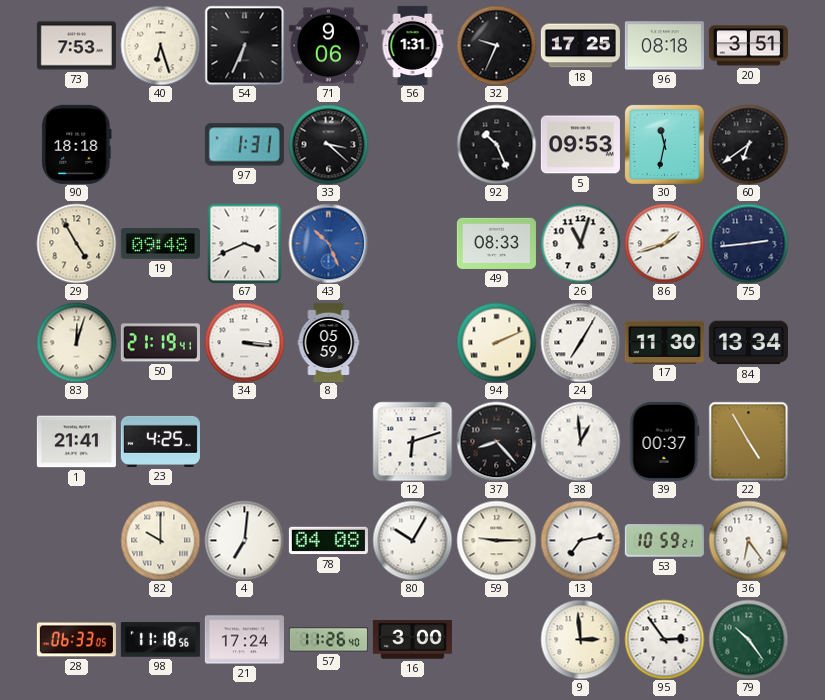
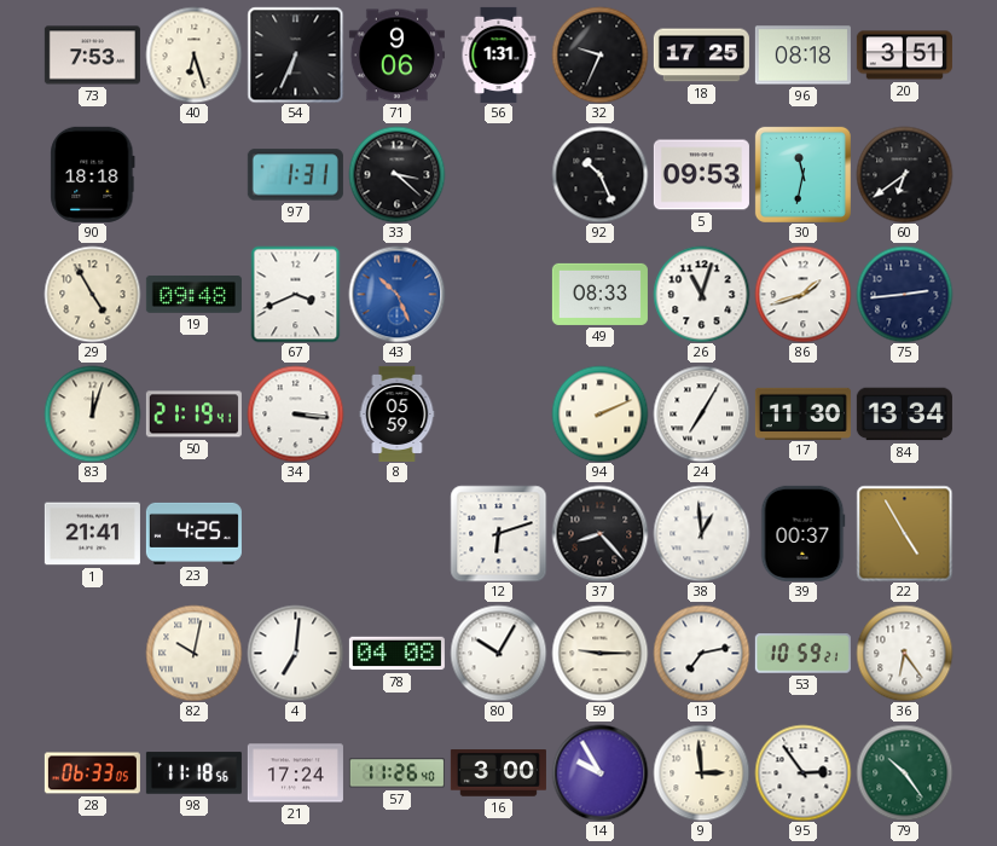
82: 10:00 -> 10:02 (193, 653)
14: none -> 9:55 (599, 772)
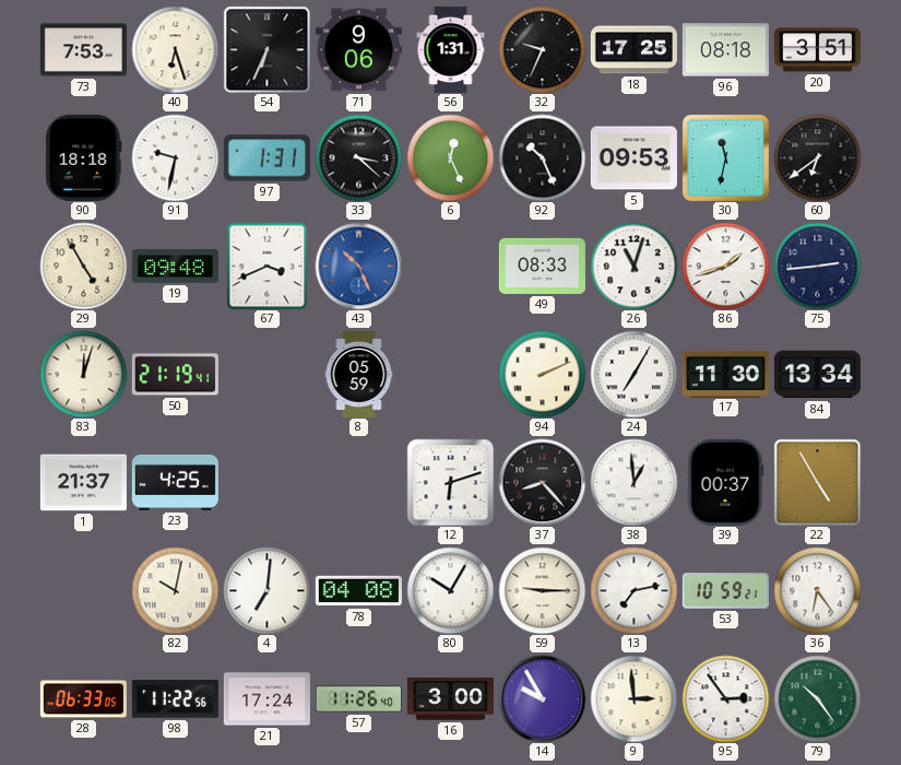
91: none -> 9:32 (175, 157)
6: none -> 12:26 (450, 157)
34: 3:16 -> none (295, 413)
1: 21:41 -> 21:37 (83, 483)
98: 11:18 -> 11:22 (175, 699)
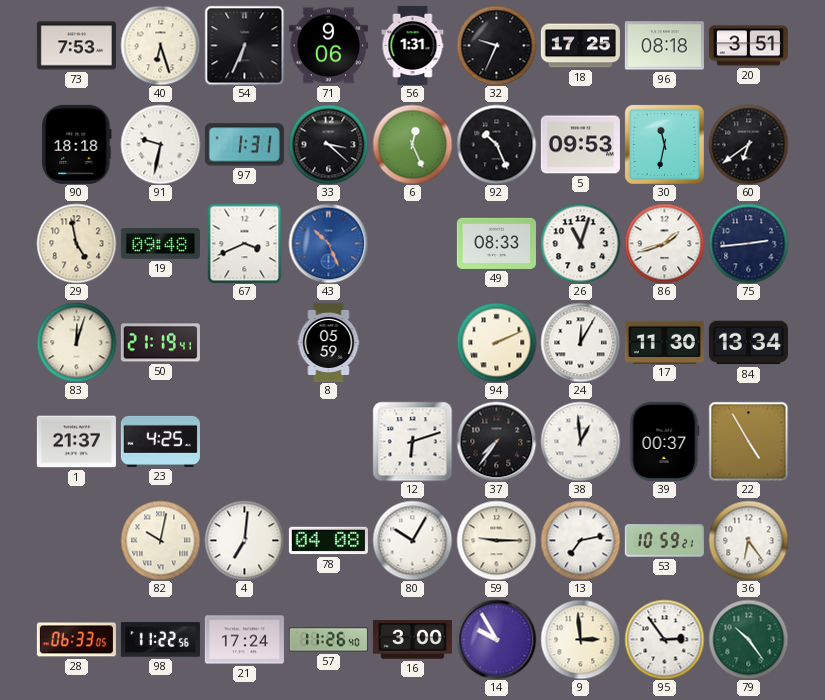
29: 4:55 -> 4:58 (76, 243)
24: 7:05 -> 12:05 (580, 342)
37: 8:23 -> 7:36 (496, 441)
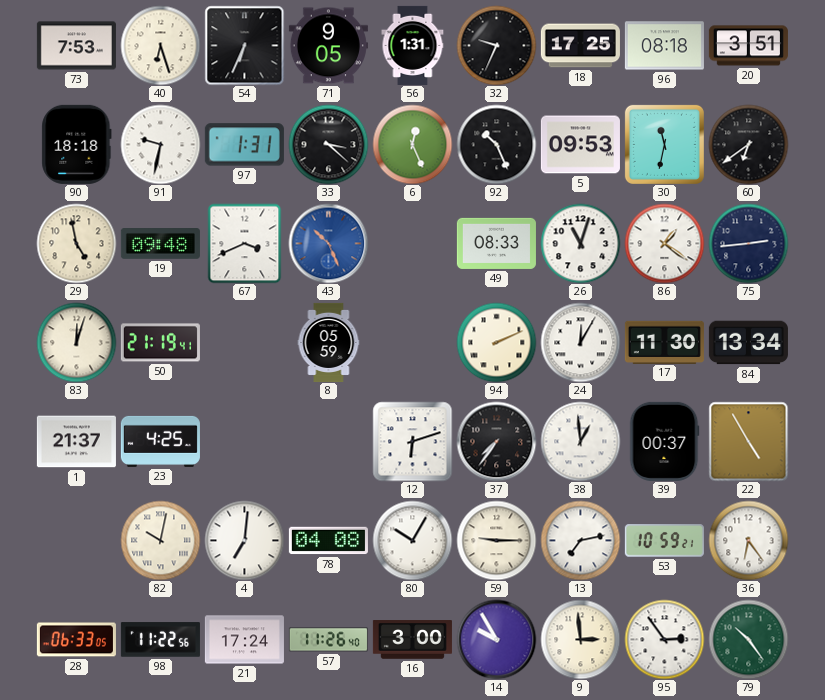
71: 9:06 -> 9:05 (328, 46)
86: 1:42 -> 1:21 (664, 243)
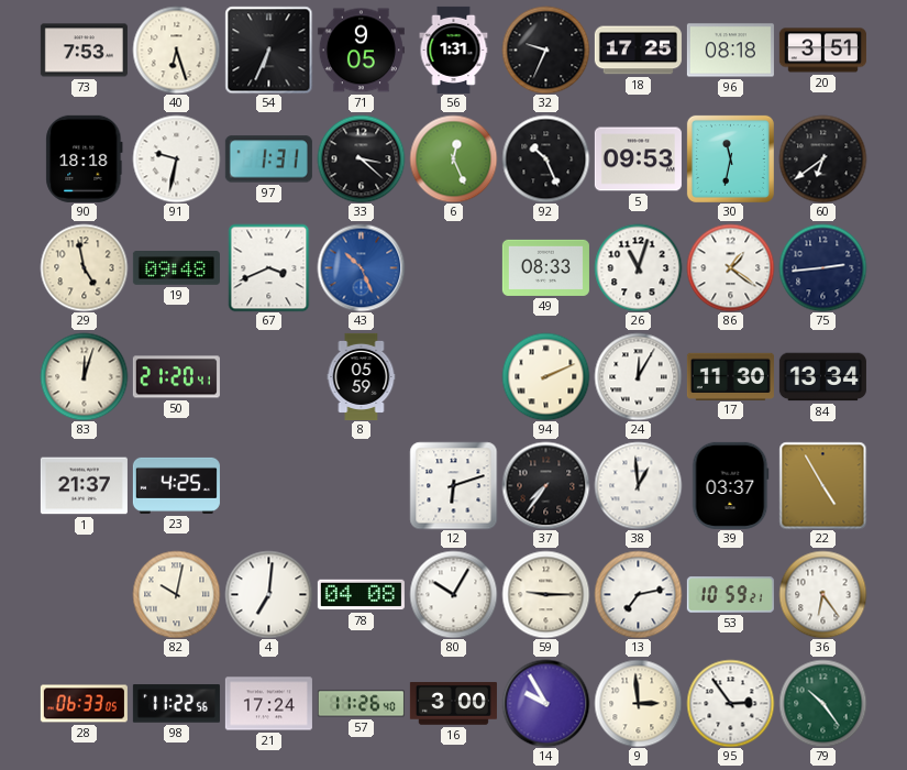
50: 21:19 -> 21:20 (176, 377)
39: 00:37 -> 03:37 (730, 485)
